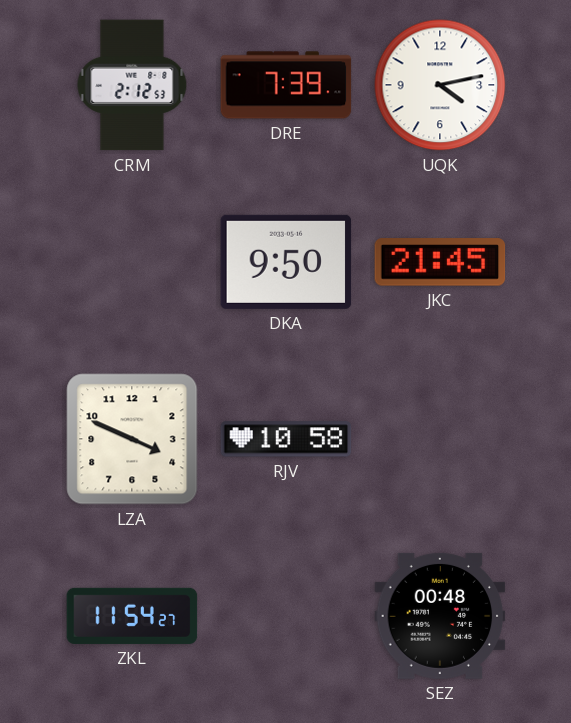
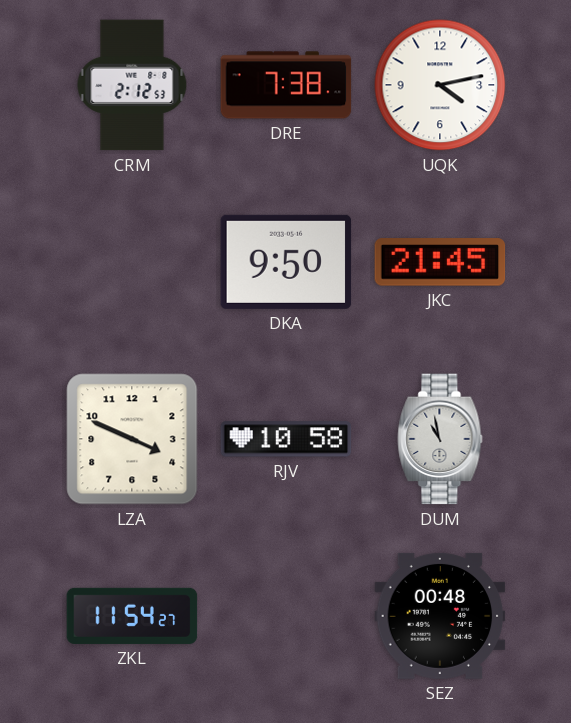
DRE: 7:39 -> 7:38 (286, 85)
DUM: none -> 10:58 (440, 439)
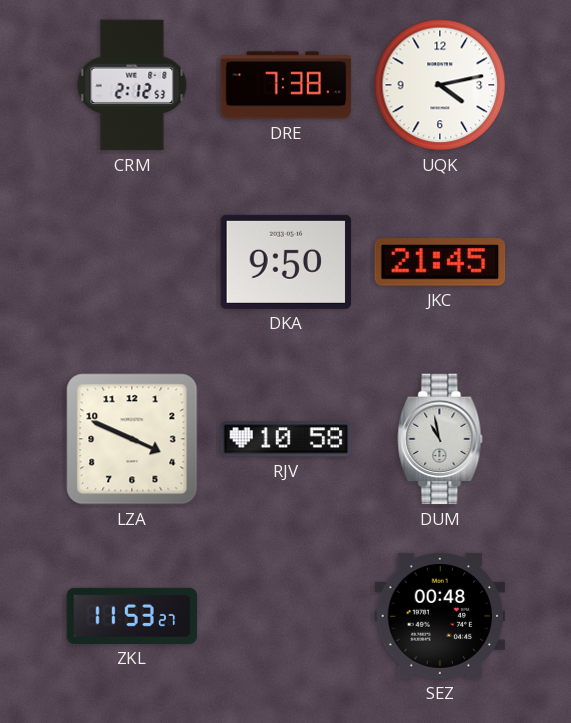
ZKL: 11:54 -> 11:53 (132, 616)
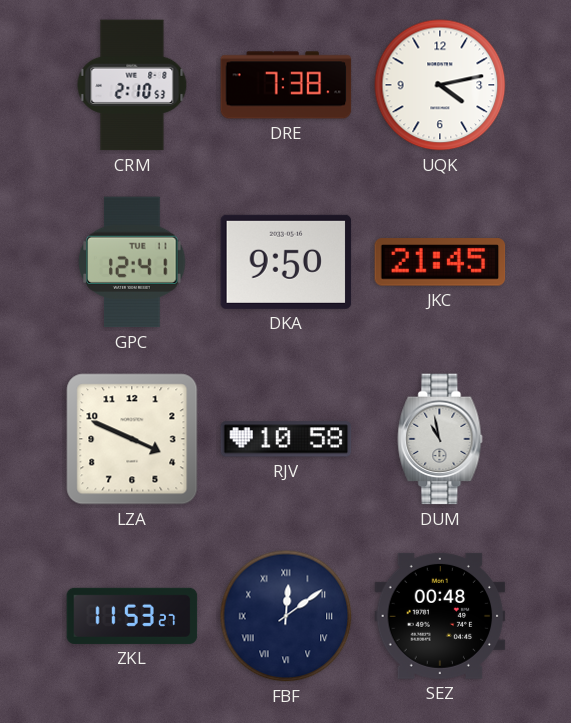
CRM: 2:12 -> 2:10 (132, 85)
GPC: none -> 12:41 (132, 262)
FBF: none -> 12:09 (286, 616)
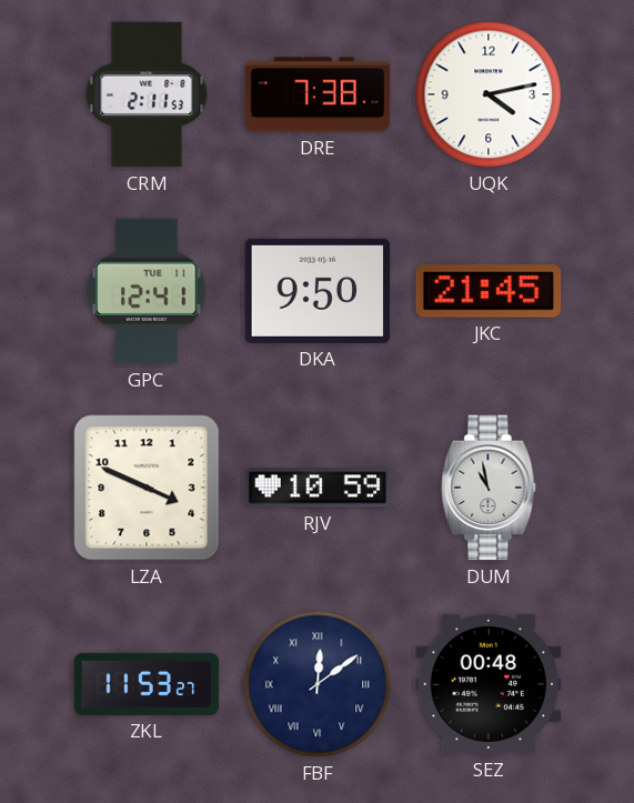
CRM: 2:10 -> 2:11 (147, 94)
RJV: 10:58 -> 10:59 (318, 488)
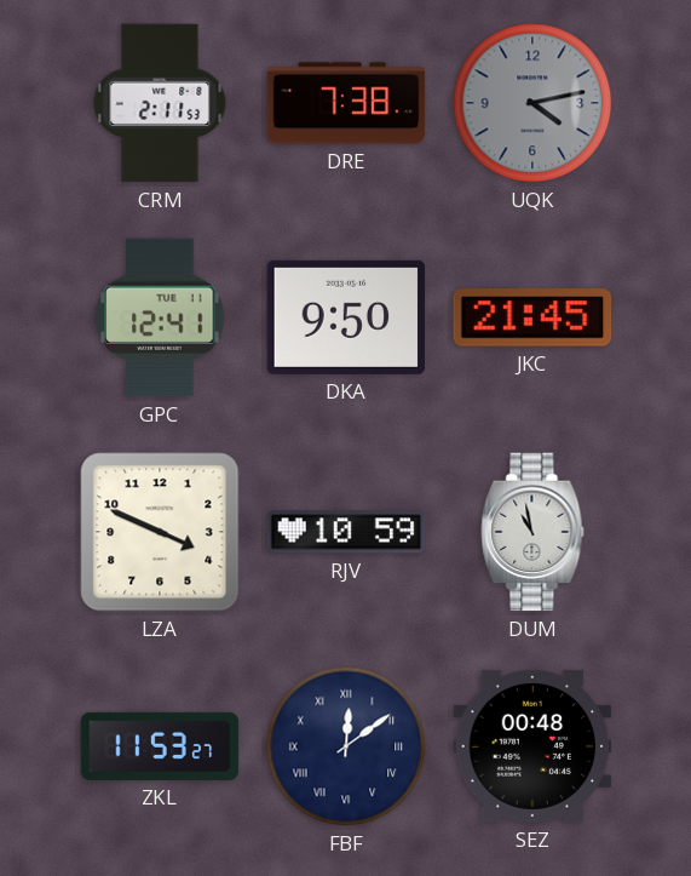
UQK dial: white -> grey (532, 103)
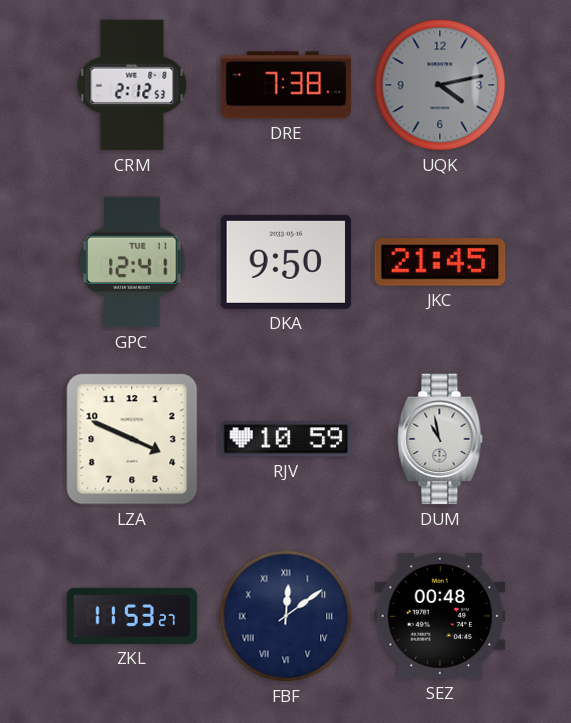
CRM: 2:11 -> 2:12 (132, 85)
